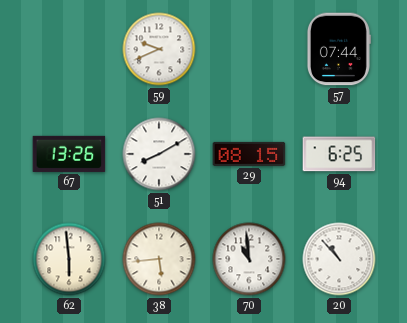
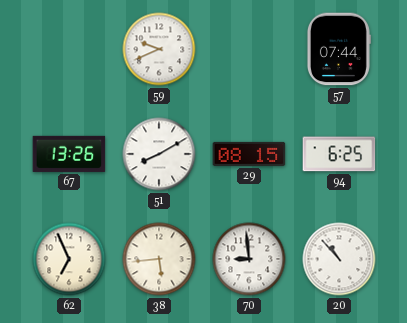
62: 5:59 -> 6:56 (69, 259)
70: 10:59 -> 8:59 (249, 259)
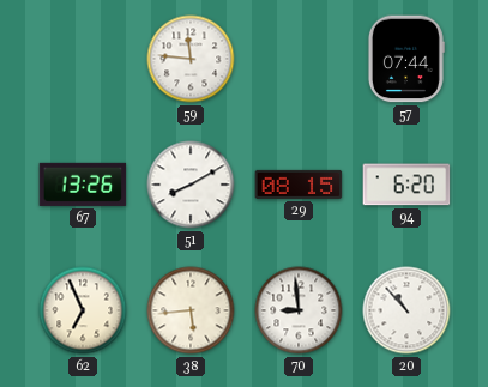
59: 9:41 -> 11:46 (191, 59)
94: 6:25 -> 6:20 (406, 185)
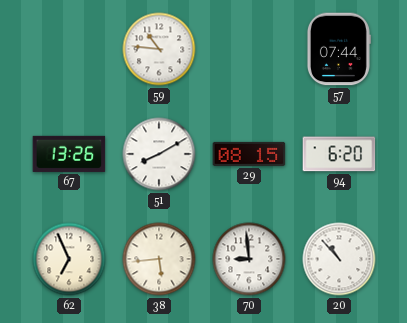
59: 11:46 -> 10:46 (159, 49)
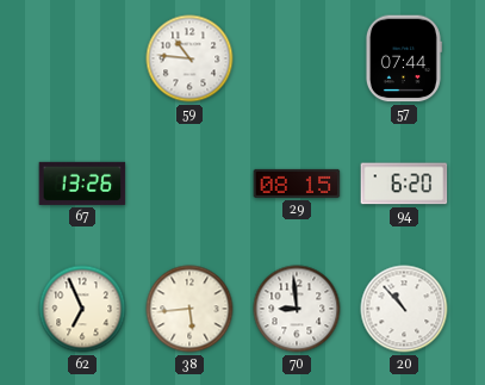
51: 8:10 -> none (159, 154)
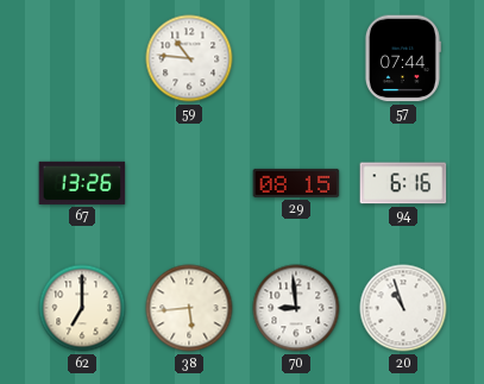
94: 6:20 -> 6:16 (403, 183)
62: 6:56 -> 7:00 (82, 308)
20: 10:53 -> 10:57 (403, 308)
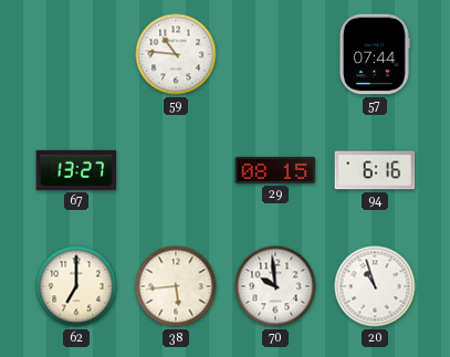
67: 13:26 -> 13:27 (76, 170)
70: 8:59 -> 9:59 (275, 286)
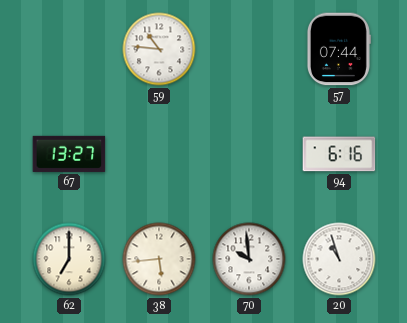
29: 08:15 -> none (275, 170)
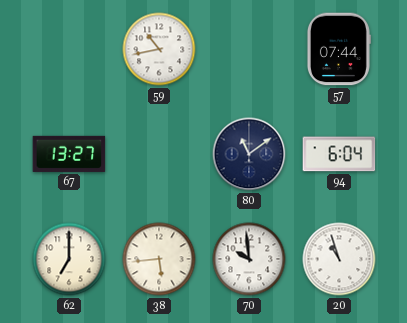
59: 10:46 -> 10:43 (159, 49)
80: none -> 11:09 (249, 154)
94: 6:16 -> 6:04 (339, 154)
